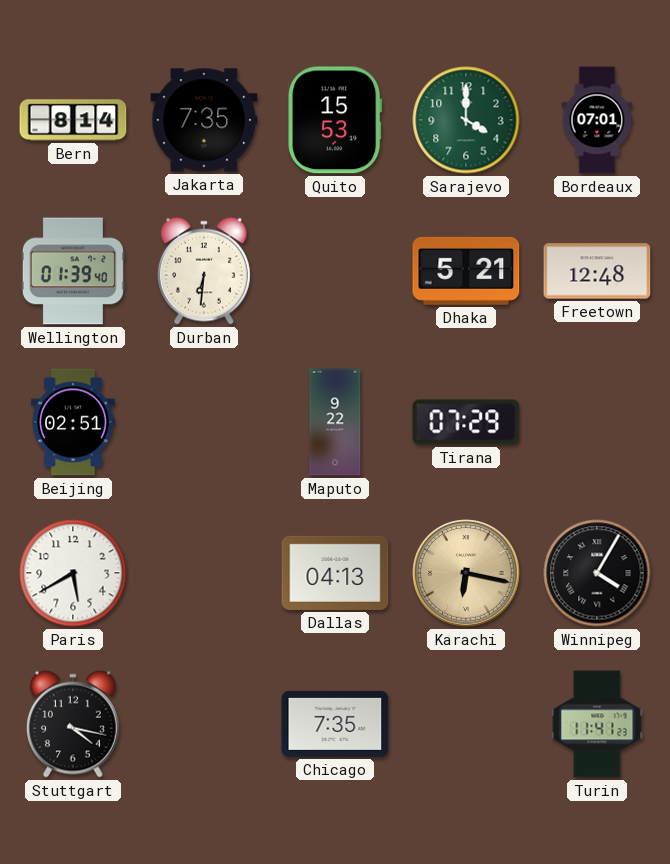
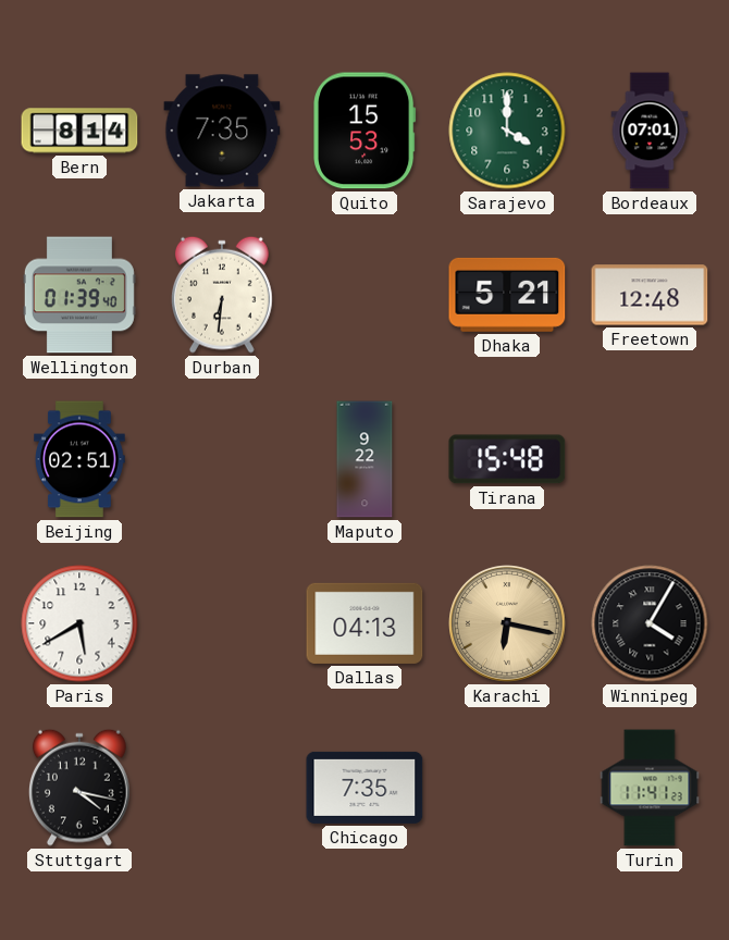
Tirana: 07:29 -> 15:48 (507, 459)
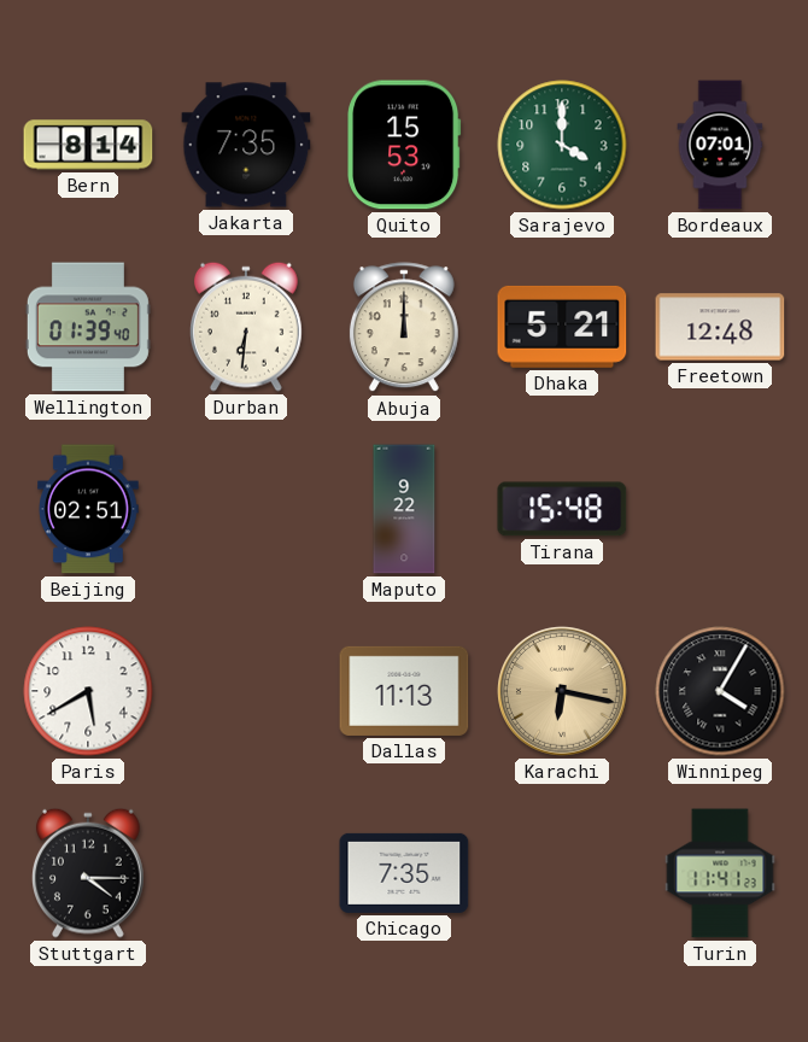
Abuja: none -> 12:00 (404, 328)
Dallas: 04:13 -> 11:13 (404, 691)
Stuttgart: 4:17 -> 4:15 (88, 873)
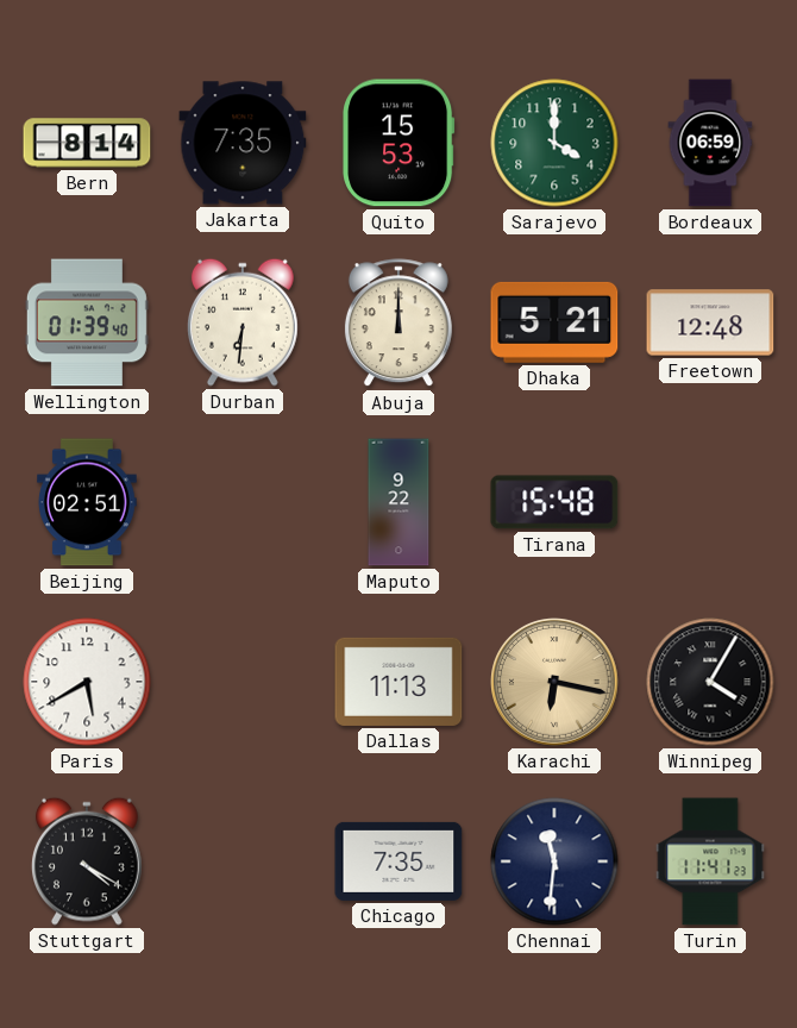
Bordeaux: 07:01 -> 06:59 (710, 143)
Stuttgart: 4:15 -> 4:20 (87, 861)
Chennai: none -> 11:31 (554, 861)
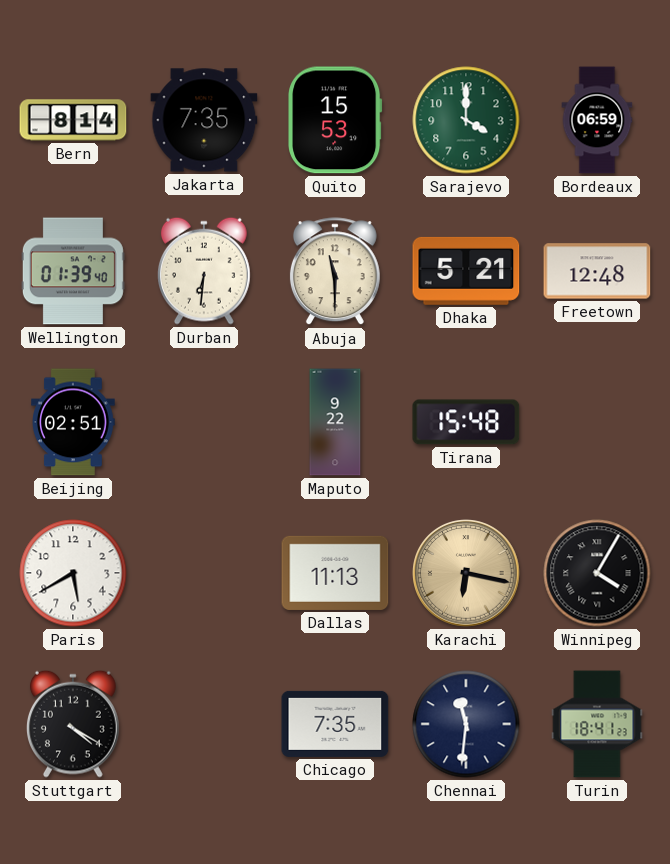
Abuja: 12:00 -> 11:30 (335, 272)
Turin: 11:41 -> 18:41 (597, 724)
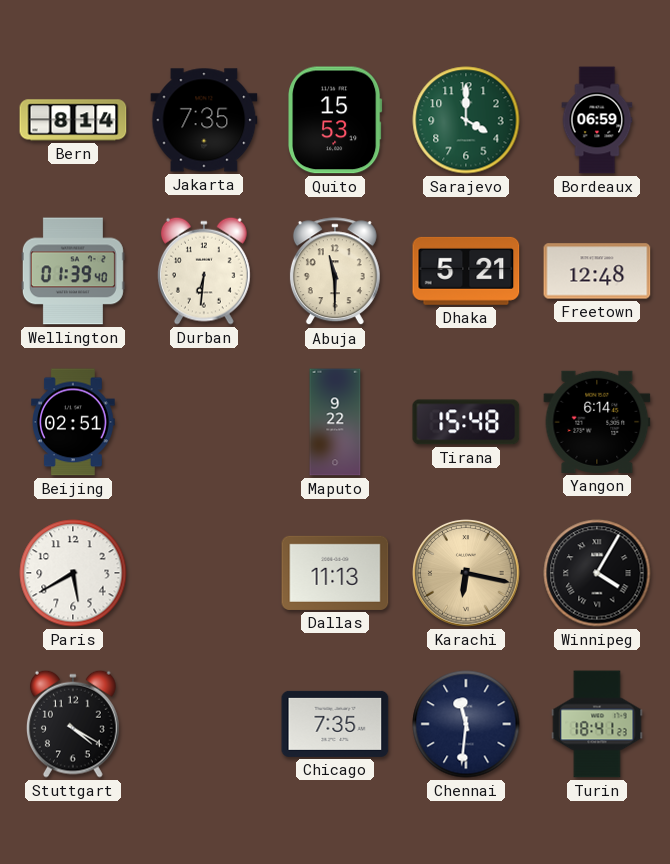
Yangon: none -> 6:14 (597, 422)
